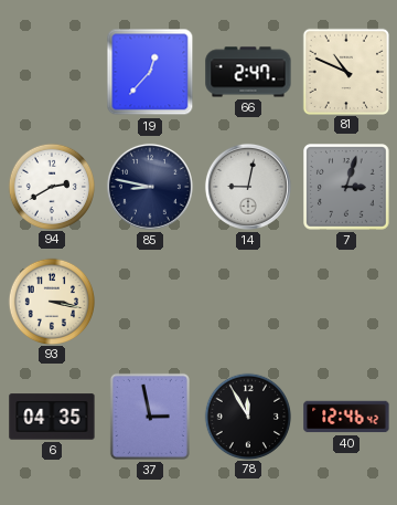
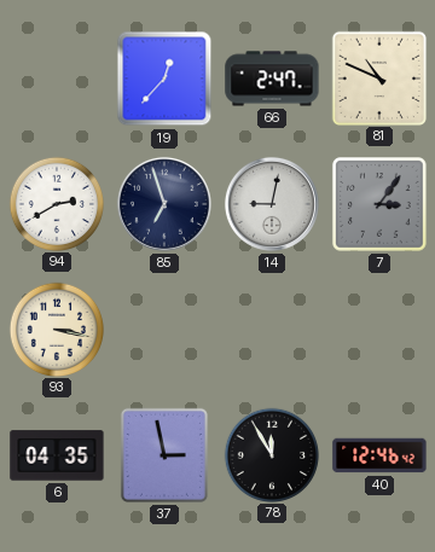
85: 8:47 -> 6:57 (164, 204)
7: 3:03 -> 3:06 (381, 205)
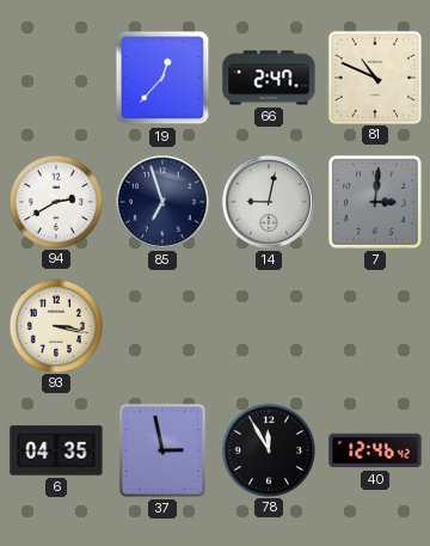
7: 3:06 -> 3:01 (376, 203)
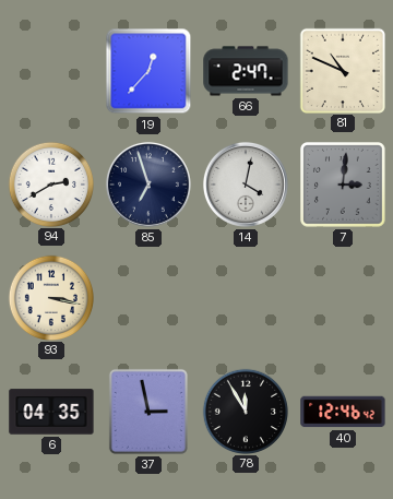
14: 9:02 -> 4:02 (246, 185)
